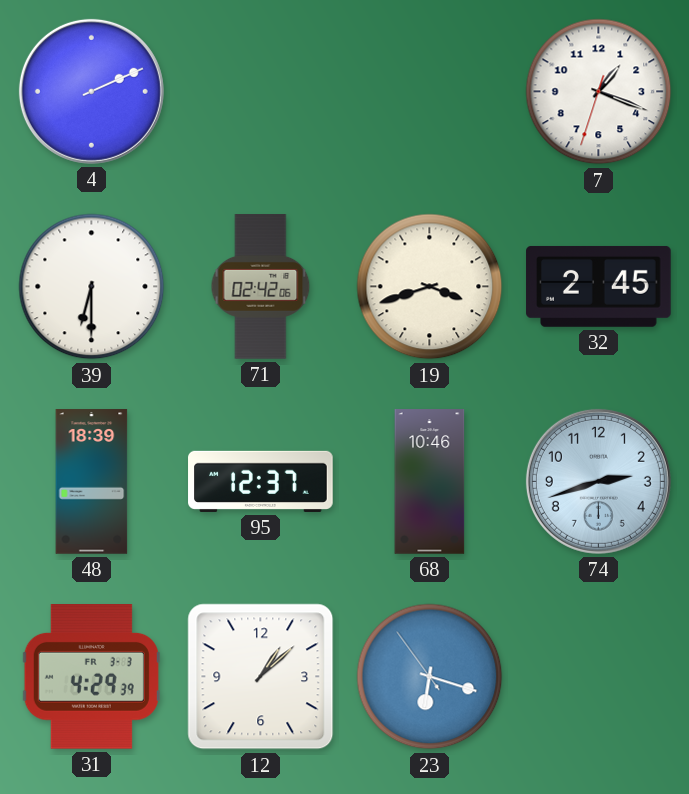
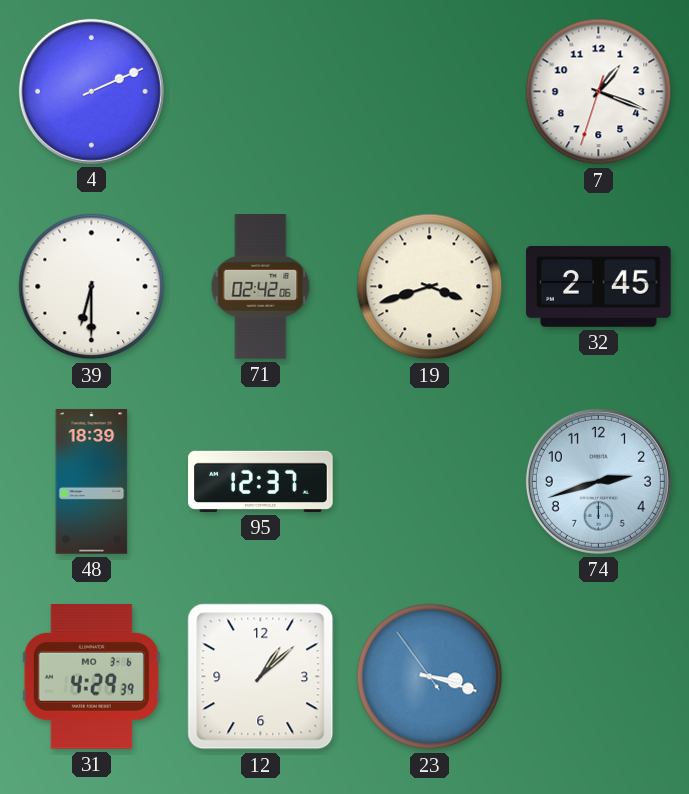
68: 10:46 -> none (430, 482)
31 date: FR 3-3 -> MO 3-6 (91, 677)
23: 6:17 -> 3:17 (430, 677)
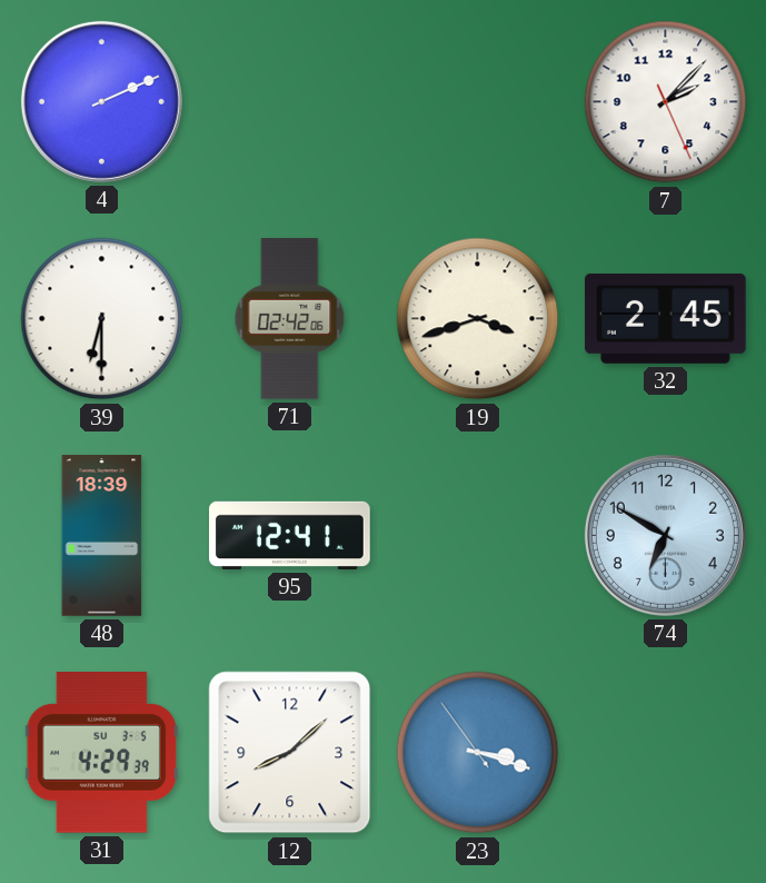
7: 1:18 -> 2:07 (666, 102)
95: 12:37 -> 12:41 (290, 535)
74: 2:42 -> 6:50 (665, 535)
31 date: MO 3-6 -> SU 3-5 (101, 753)
12: 1:08 -> 8:08 (290, 753)
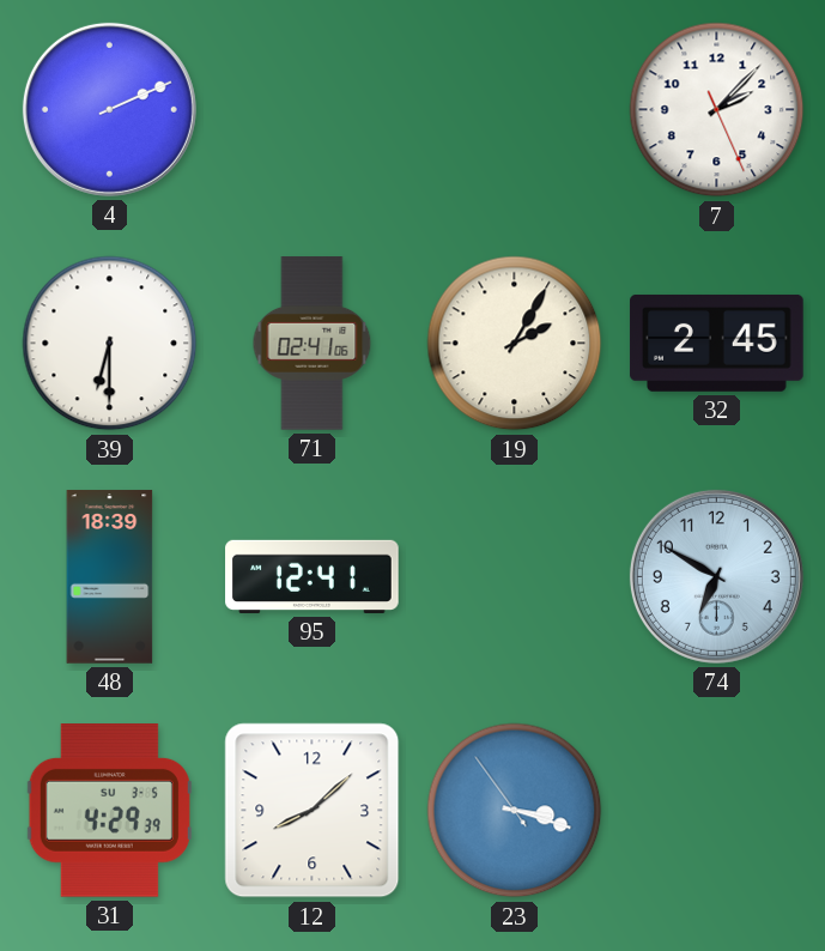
71: 02:42 -> 02:41 (313, 344)
19: 3:42 -> 2:05 (515, 344)
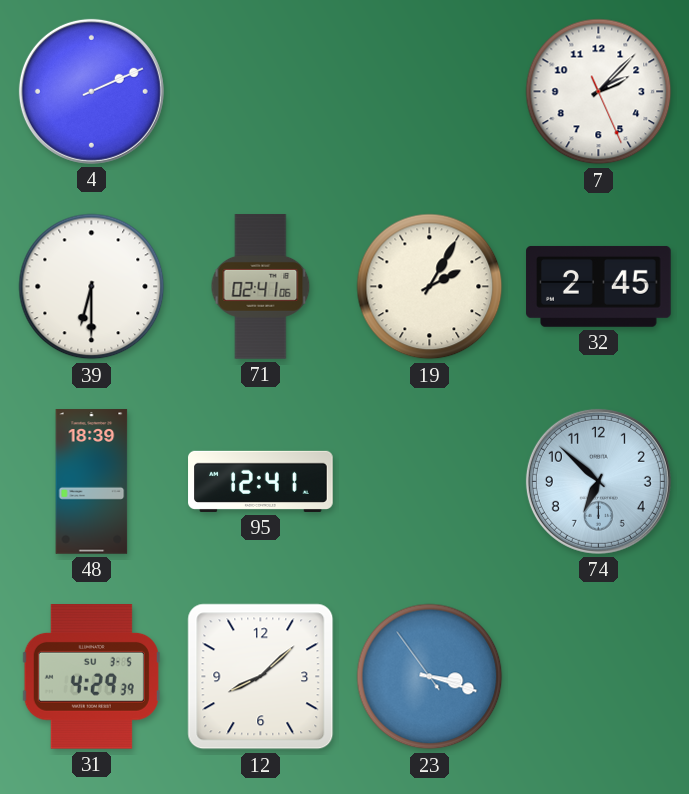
74: 6:50 -> 6:52 (598, 481)
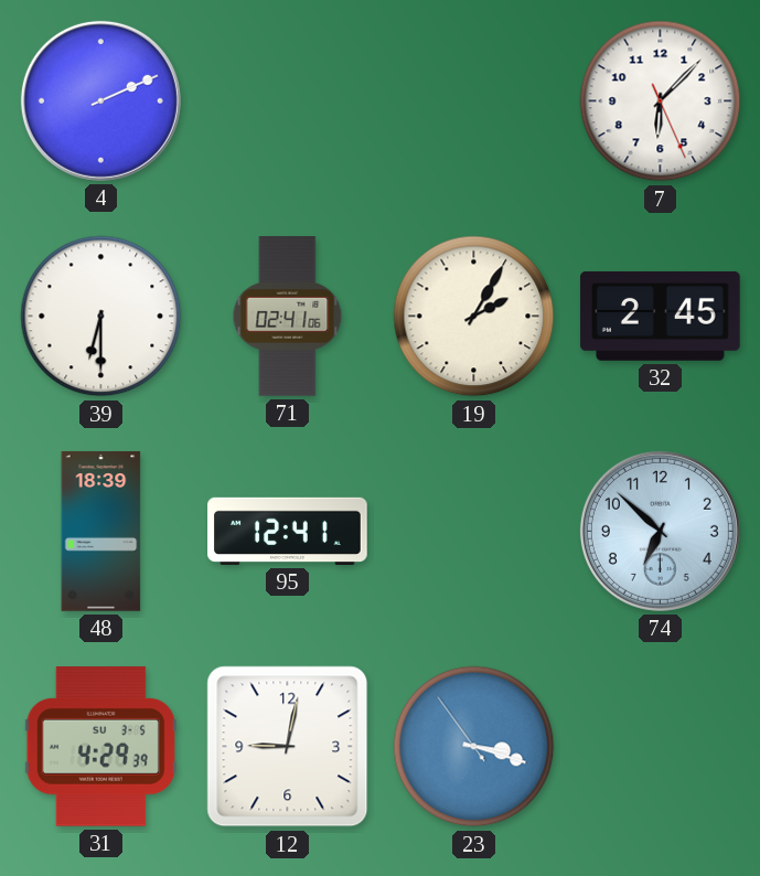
7: 2:07 -> 6:07 (661, 102)
12: 8:08 -> 9:02 (288, 747)
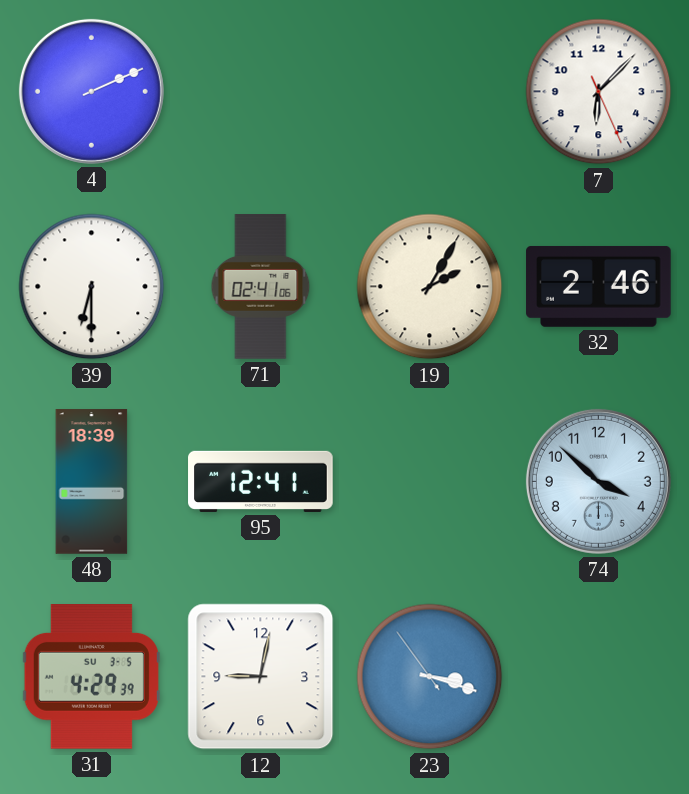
32: 2:45 -> 2:46 (599, 286)
74: 6:52 -> 3:52 (598, 481)
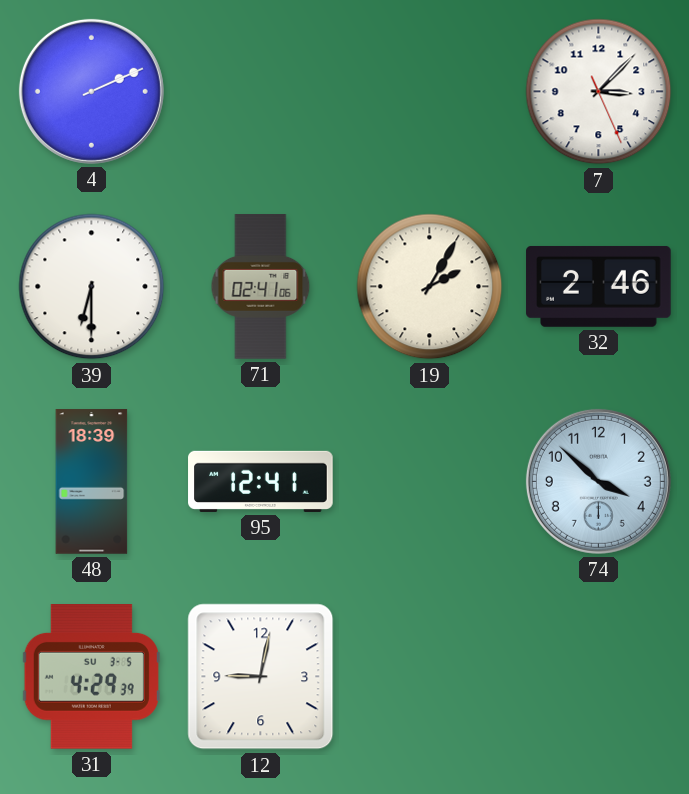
7: 6:07 -> 3:07 (599, 92)
23: 3:17 -> none (430, 677)
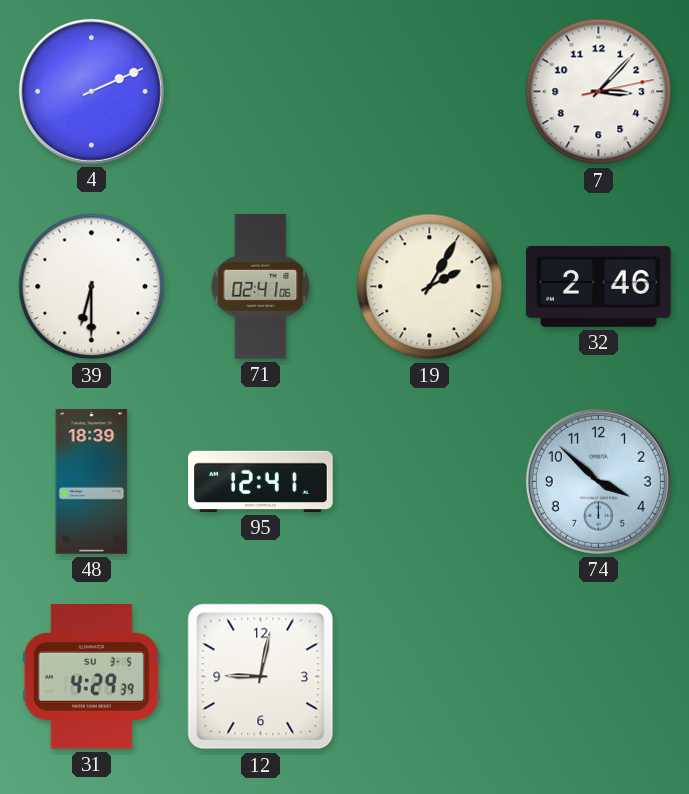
7: 3:07:26 -> 3:07:13 (599, 92)
